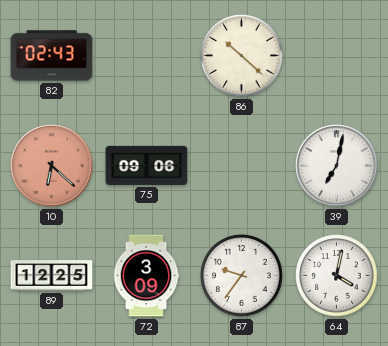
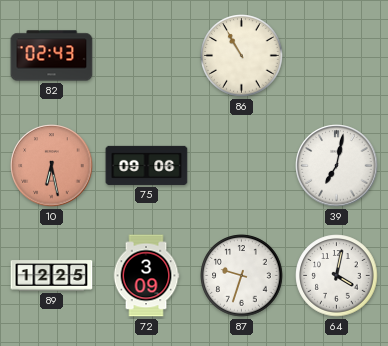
86: 10:22 -> 10:55 (242, 56)
10: 6:22 -> 6:28 (52, 166)
87: 9:36 -> 9:33 (242, 276)
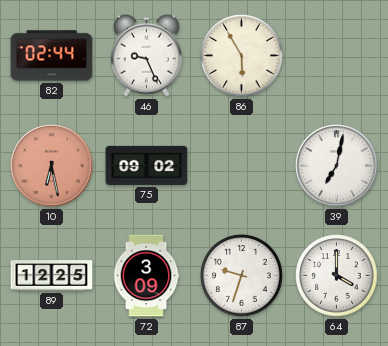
82: 02:43 -> 02:44 (52, 56)
46: none -> 9:26 (146, 55)
86: 10:55 -> 5:55 (242, 56)
75: 09:06 -> 09:02 (147, 165)
64: 4:02 -> 4:00 (337, 276)
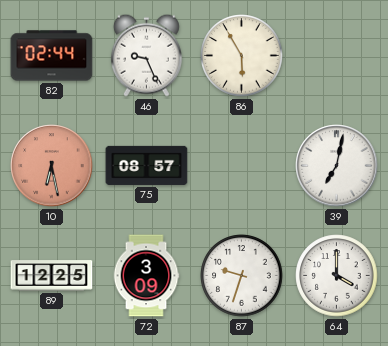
75: 09:02 -> 08:57 (147, 165)
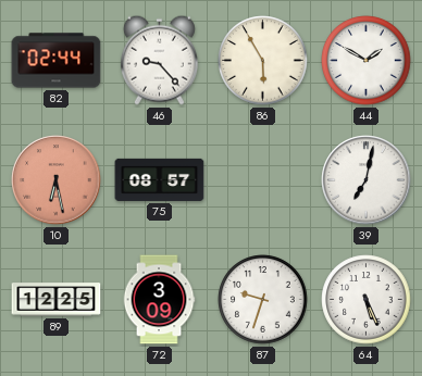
46: 9:26 -> 9:23 (159, 60)
44: none -> 1:50 (367, 61)
64: 4:00 -> 5:26 (367, 300)
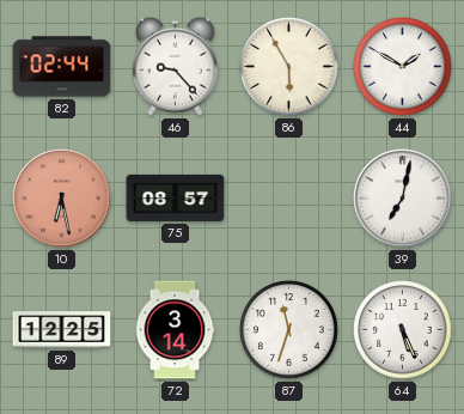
72: 3:09 -> 3:14 (175, 330)
87: 9:33 -> 11:33 (289, 330)
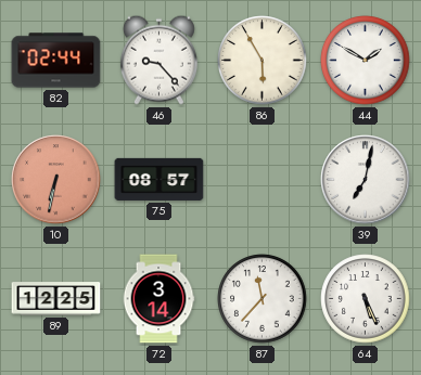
10: 6:28 -> 6:32 (56, 180)
87: 11:33 -> 11:37 (263, 299)
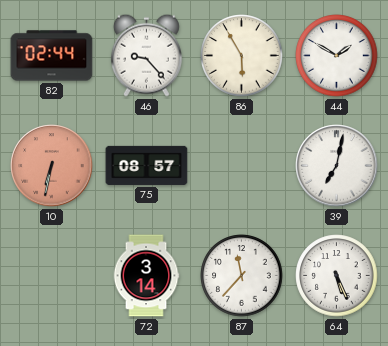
89: 12:25 -> none (56, 299)
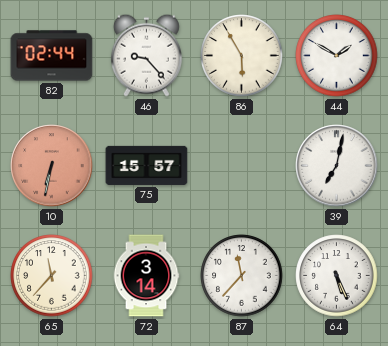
75: 08:57 -> 15:57 (147, 165)
65: none -> 11:37 (52, 276)
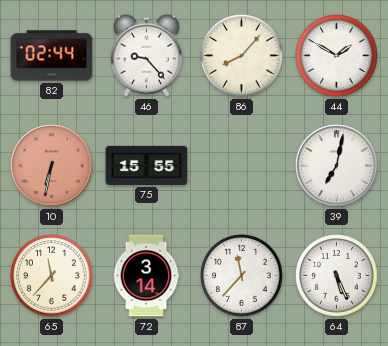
86: 5:55 -> 8:07 (242, 56)
75: 15:57 -> 15:55 (147, 165)
